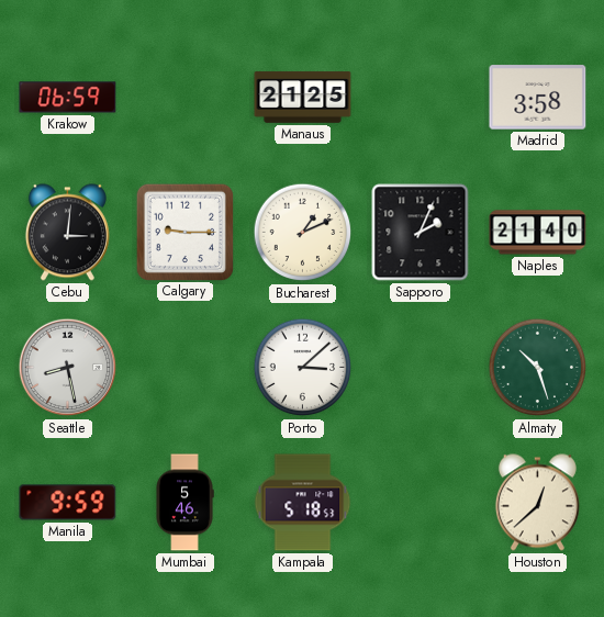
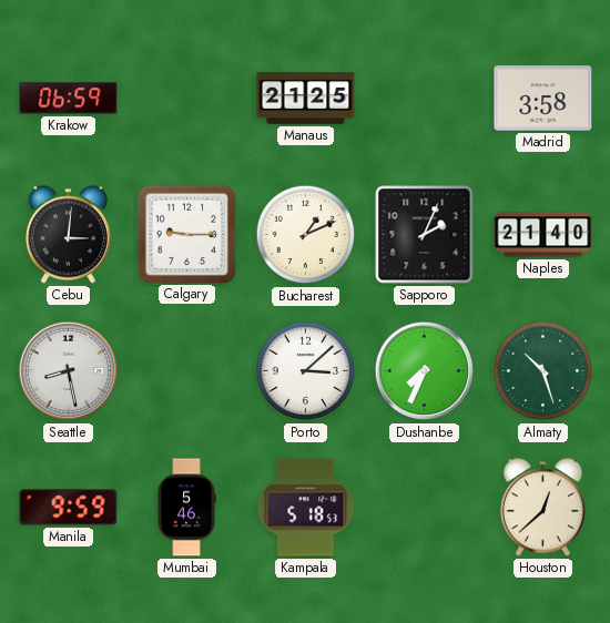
Dushanbe: none -> 7:34 (425, 371)
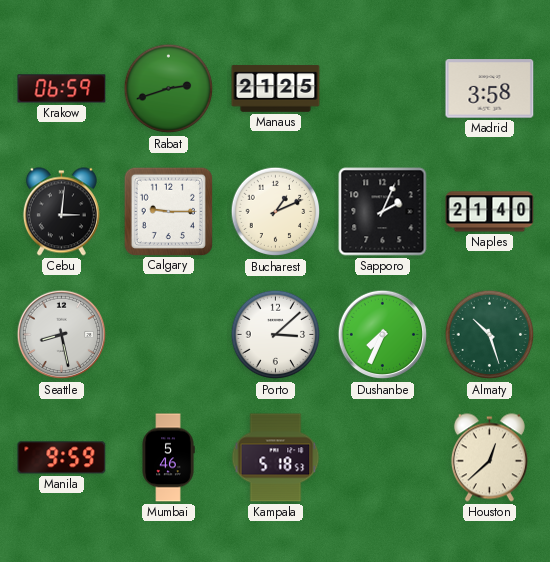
Rabat: none -> 2:42 (169, 89)
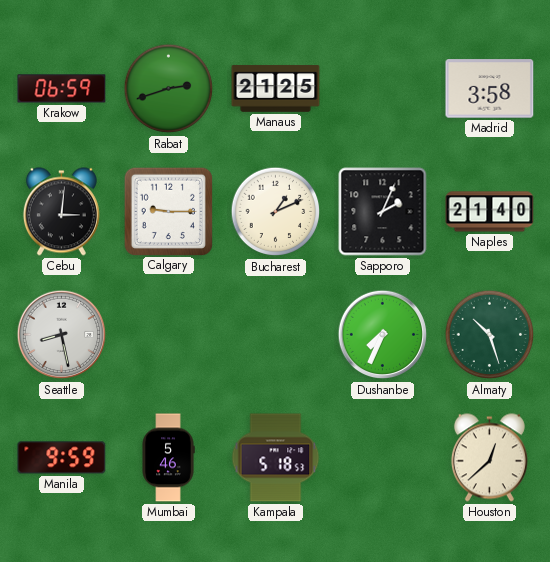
Porto: 3:08 -> none (276, 335)
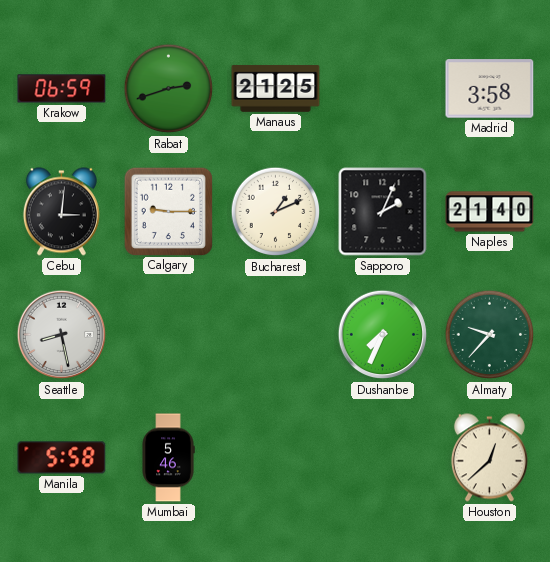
Almaty: 10:27 -> 9:37 (490, 335)
Manila: 9:59 -> 5:58 (62, 458)
Kampala: 5:18 -> none (276, 458)
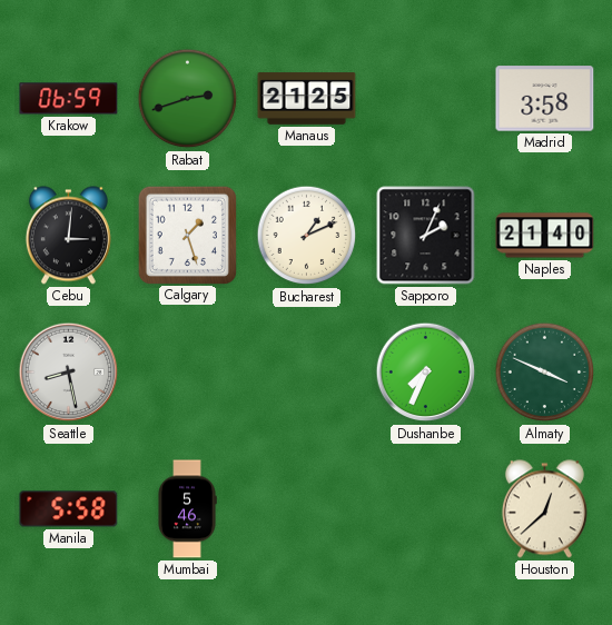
Calgary: 9:15 -> 1:27 (187, 235)
Almaty: 9:37 -> 3:49 (545, 373)
